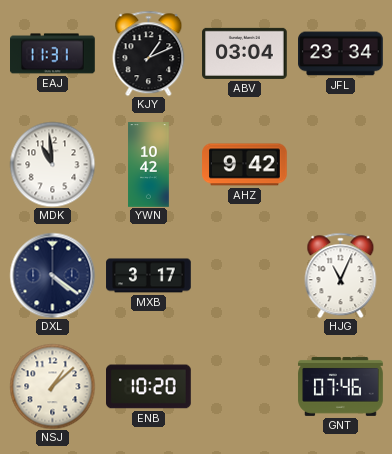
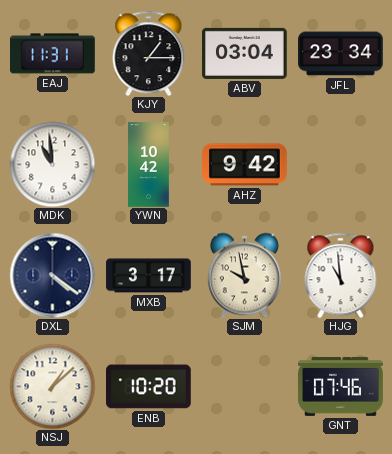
KJY: 1:11 -> 1:15 (149, 53)
SJM: none -> 9:58 (244, 275)
HJG: 11:04 -> 10:59 (341, 275)
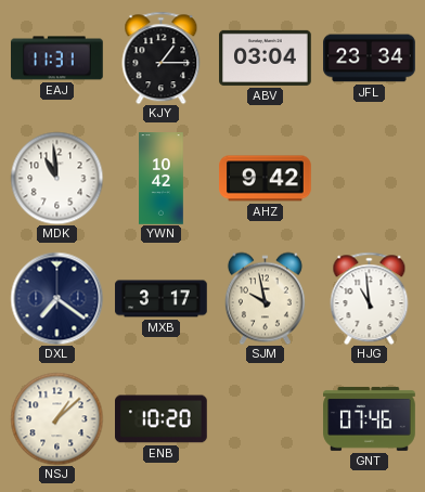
DXL: 4:21 -> 7:21 (56, 298)
